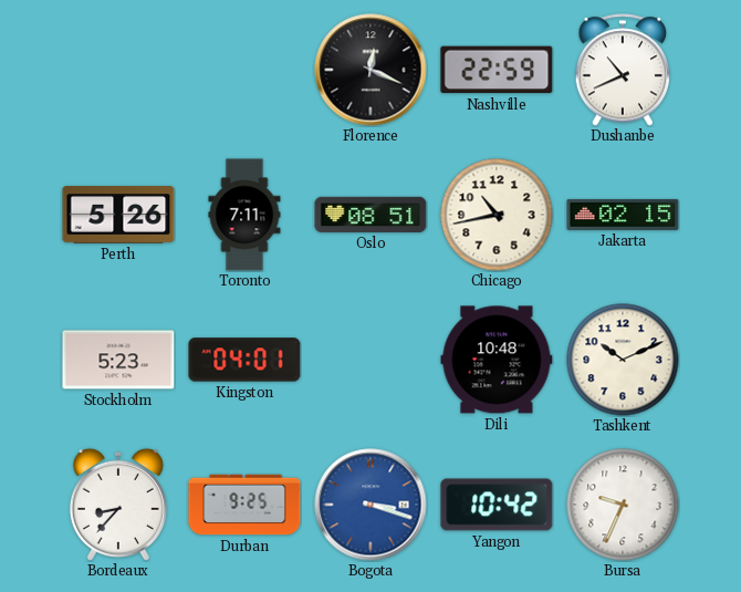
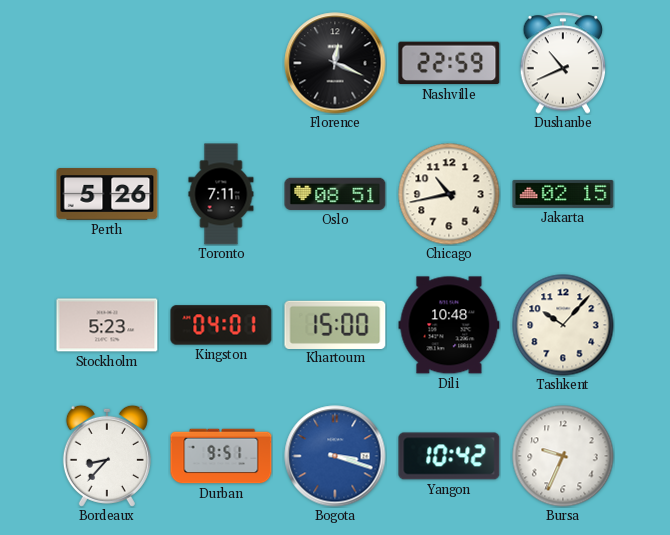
Khartoum: none -> 15:00 (335, 324)
Tashkent: 10:11 -> 10:07 (563, 325)
Durban: 9:25 -> 9:51 (221, 456)
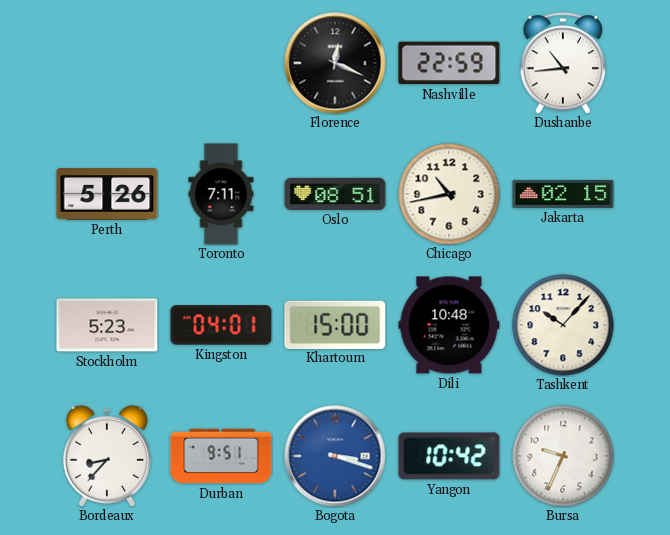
Dushanbe: 10:41 -> 10:44 (563, 63)
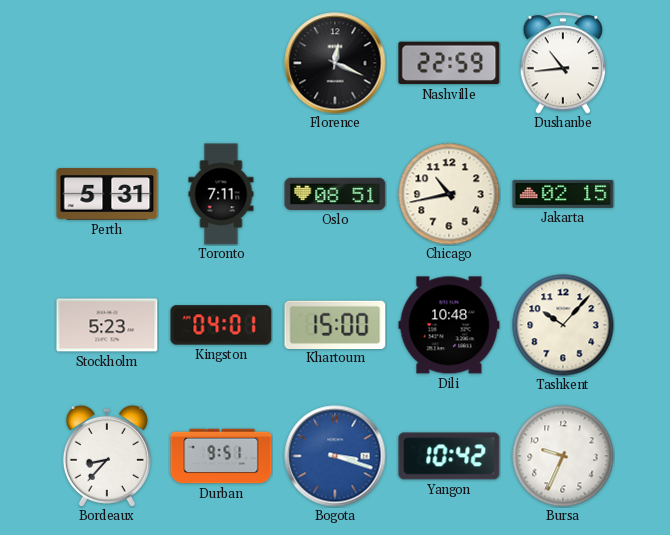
Perth: 5:26 -> 5:31 (107, 194)
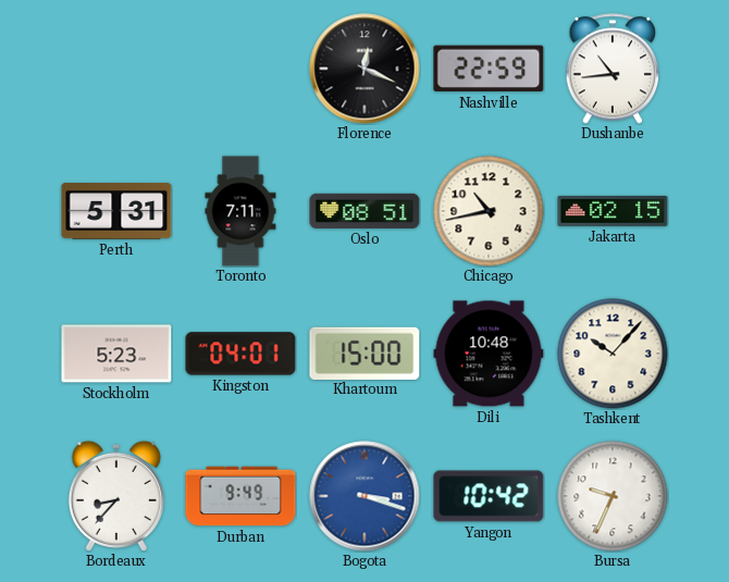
Durban: 9:51 -> 9:49 (240, 496)
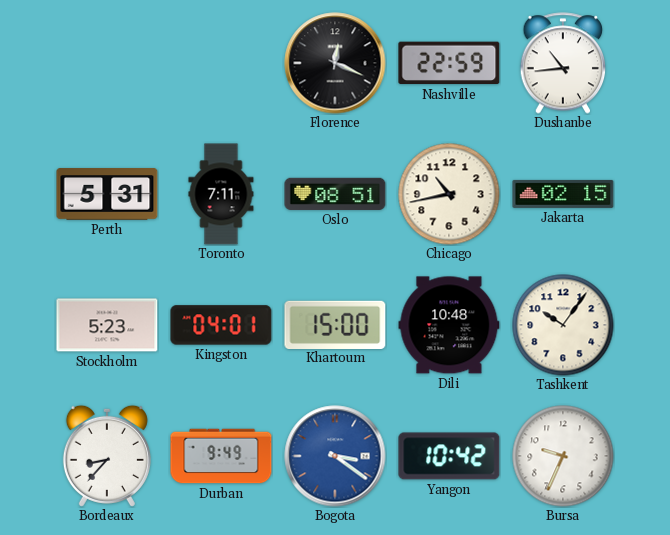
Tashkent: 10:07 -> 10:06 (563, 325)
Bogota: 3:18 -> 3:21 (335, 456)
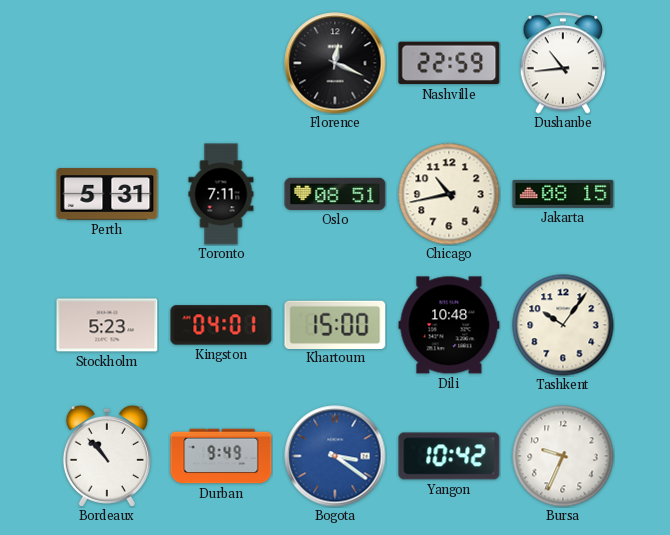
Jakarta: 02:15 -> 08:15 (563, 194)
Bordeaux: 8:37 -> 10:53 (107, 456)
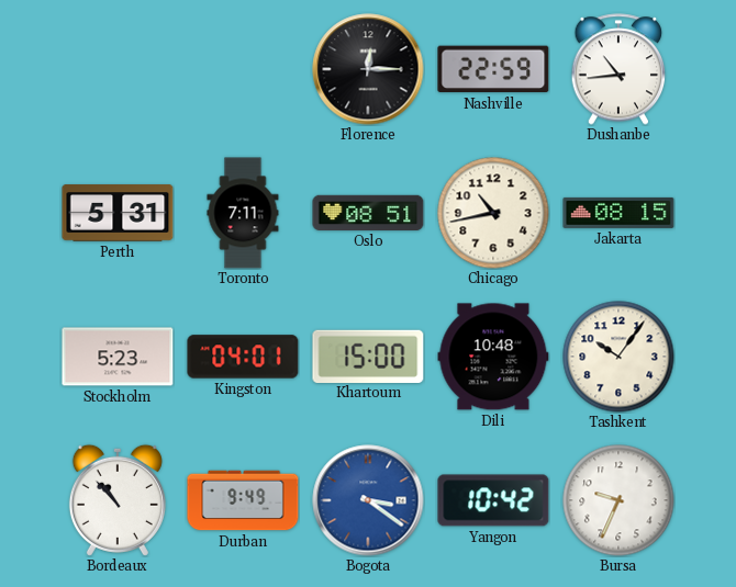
Florence: 12:19 -> 12:15 (368, 69)
